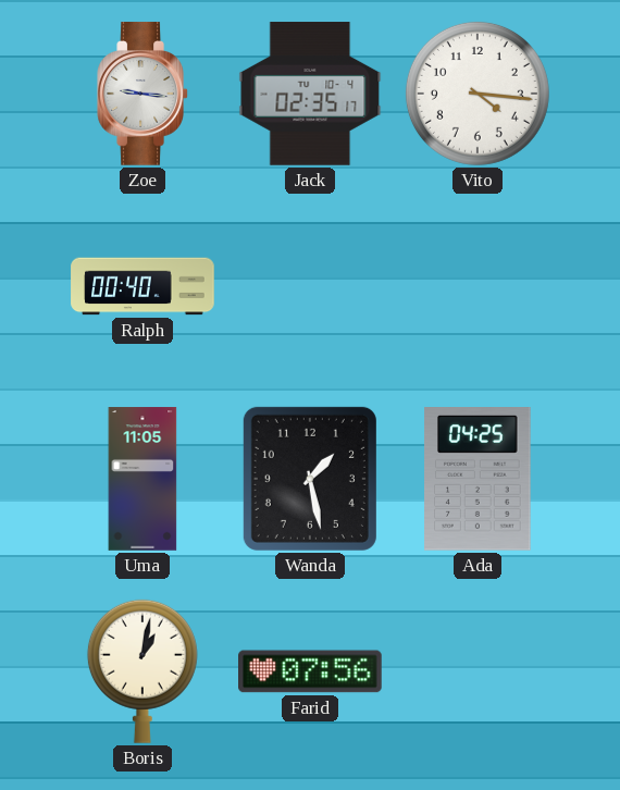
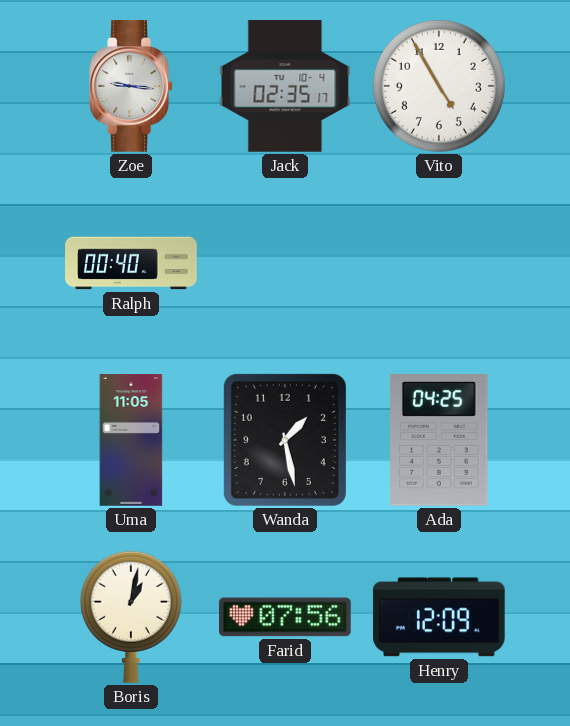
Vito: 4:16 -> 4:55 (439, 86)
Henry: none -> 12:09 (439, 617)
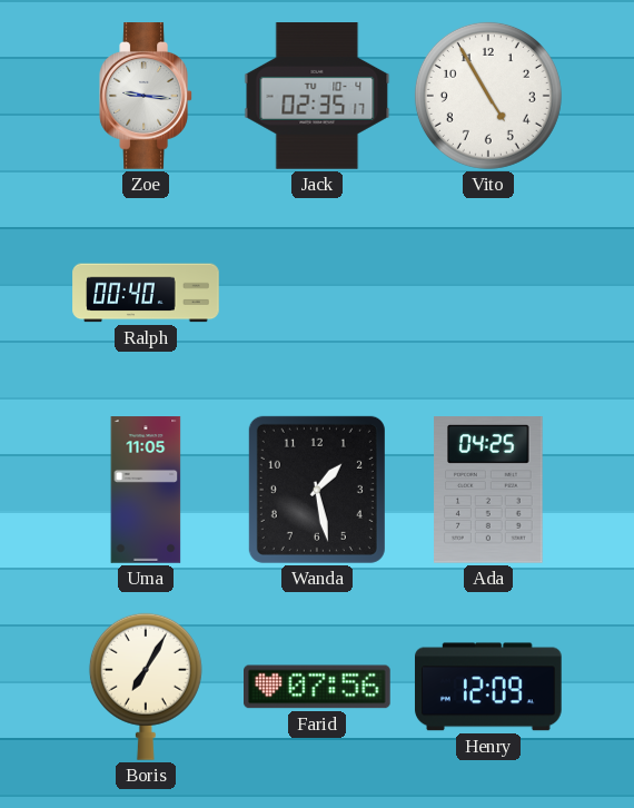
Boris: 1:02 -> 7:05 (146, 687)
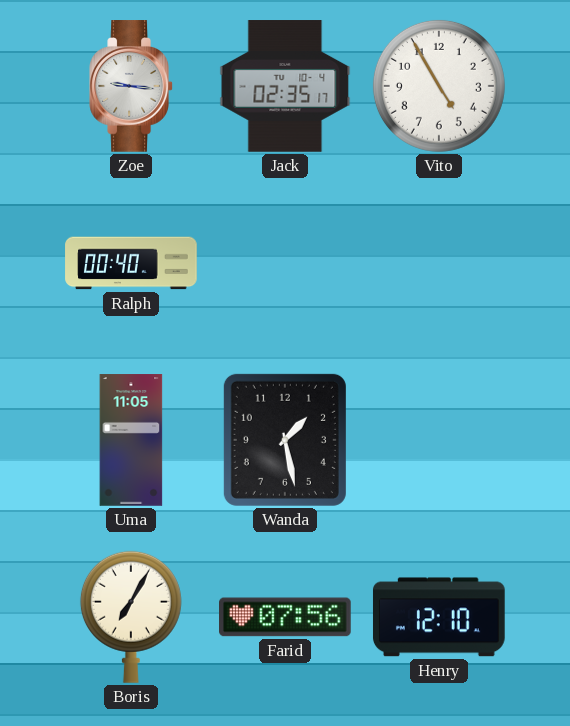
Ada: 04:25 -> none (488, 491)
Henry: 12:09 -> 12:10 (439, 617)
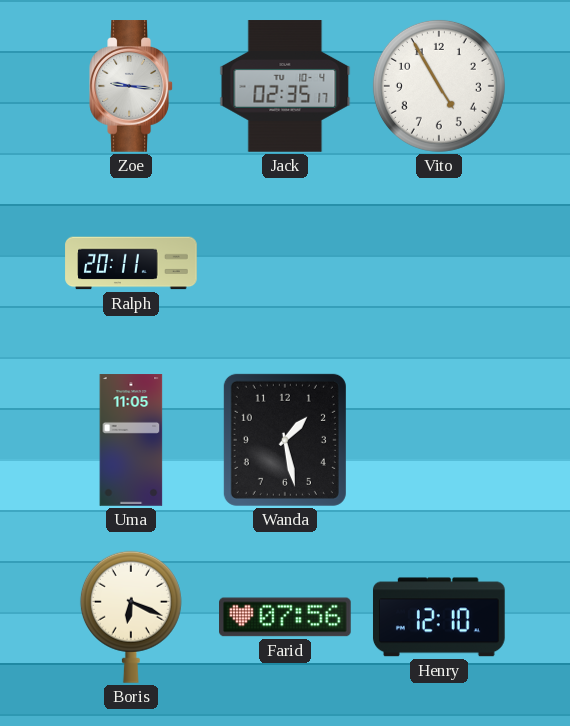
Ralph: 00:40 -> 20:11 (131, 263)
Boris: 7:05 -> 6:19 (131, 617)
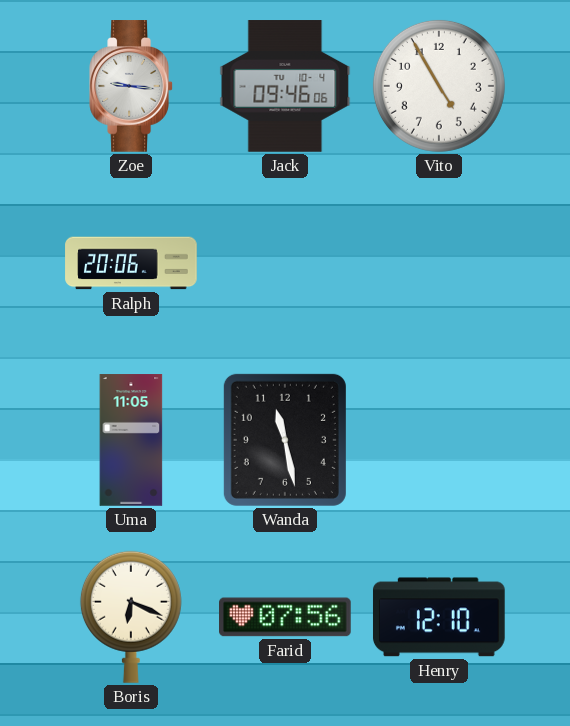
Jack: 02:35 -> 09:46 (285, 86)
Ralph: 20:11 -> 20:06 (131, 263)
Wanda: 1:28 -> 11:28 (285, 440)
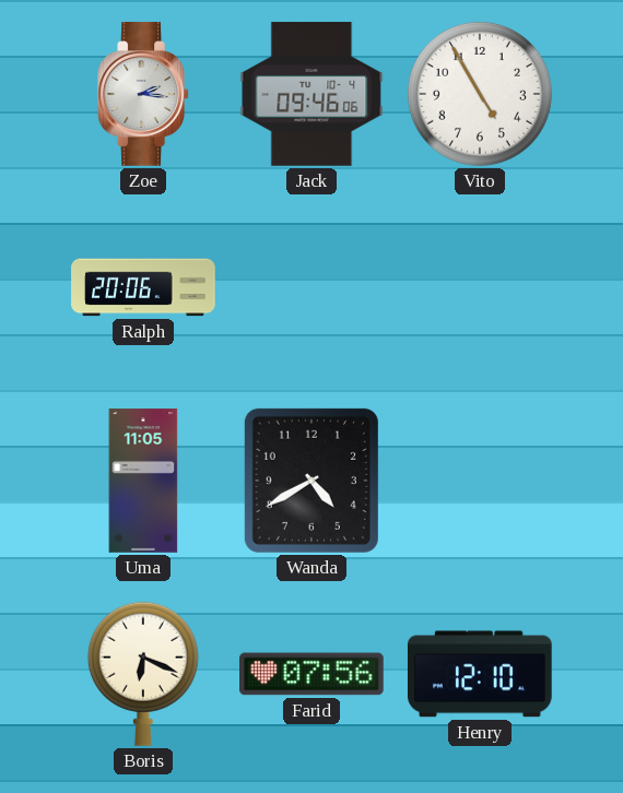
Zoe: 9:16 -> 2:16 (143, 94)
Wanda: 11:28 -> 4:40 (311, 481)
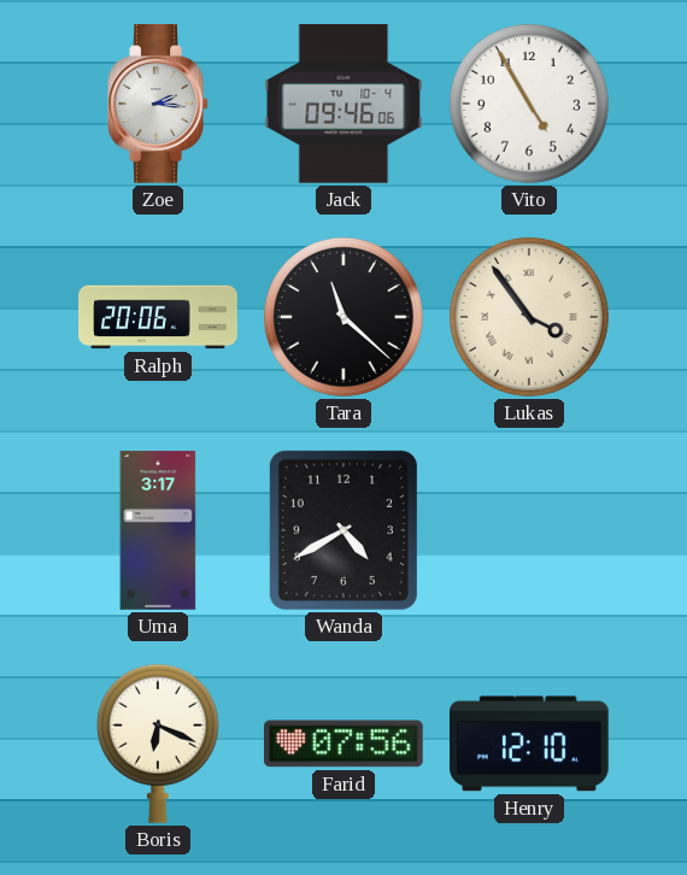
Tara: none -> 11:22 (343, 317)
Lukas: none -> 3:54 (529, 317)
Uma: 11:05 -> 3:17 (158, 530)
